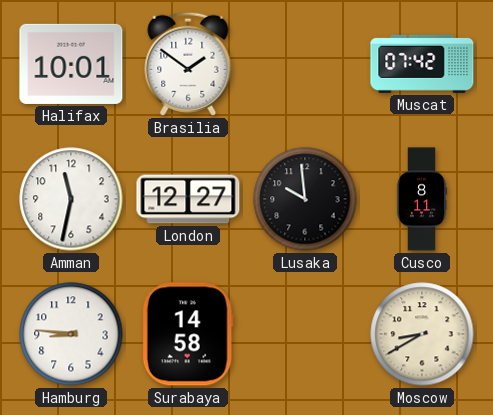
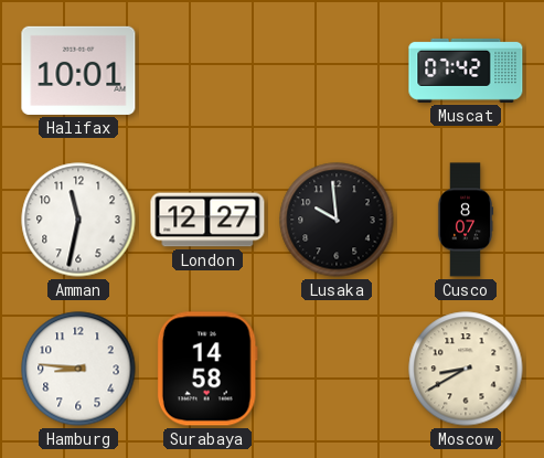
Brasilia: 1:51 -> none (188, 64)
Cusco: 8:11 -> 8:07 (466, 220)
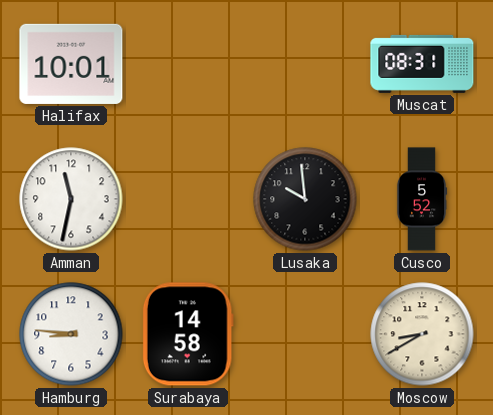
Muscat: 07:42 -> 08:31 (422, 64)
London: 12:27 -> none (207, 220)
Cusco: 8:07 -> 5:52 (422, 199)
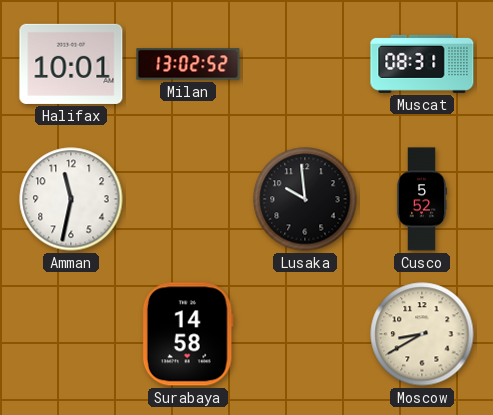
Milan: none -> 13:02 (188, 64)
Hamburg: 8:46 -> none (71, 334)
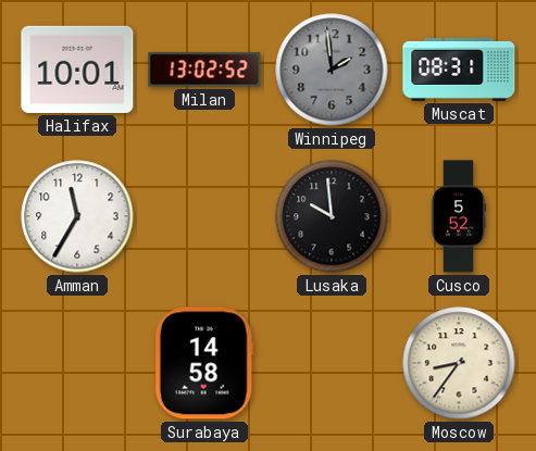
Winnipeg: none -> 1:59 (332, 70)
Amman: 11:32 -> 11:35 (77, 216)
Moscow: 8:40 -> 8:36 (459, 363)
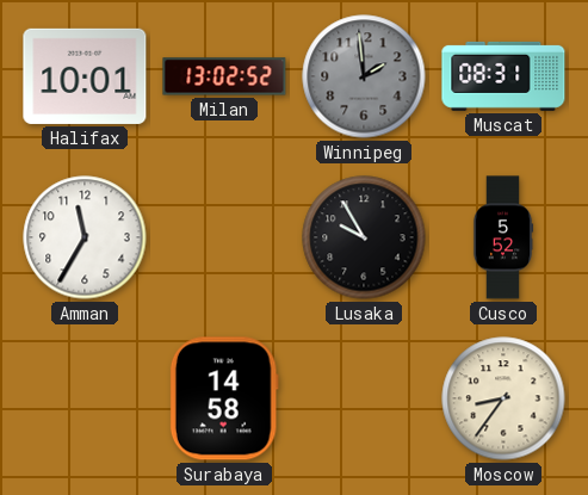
Lusaka: 9:59 -> 9:55 (364, 237)
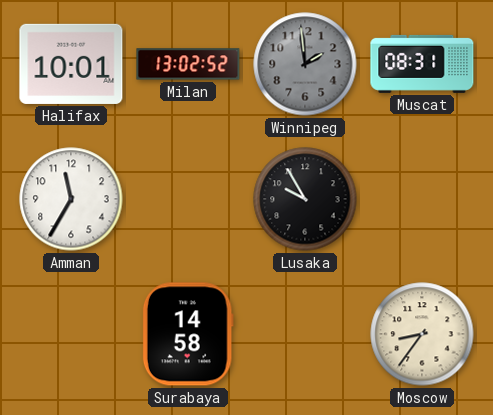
Cusco: 5:52 -> none (503, 237)
